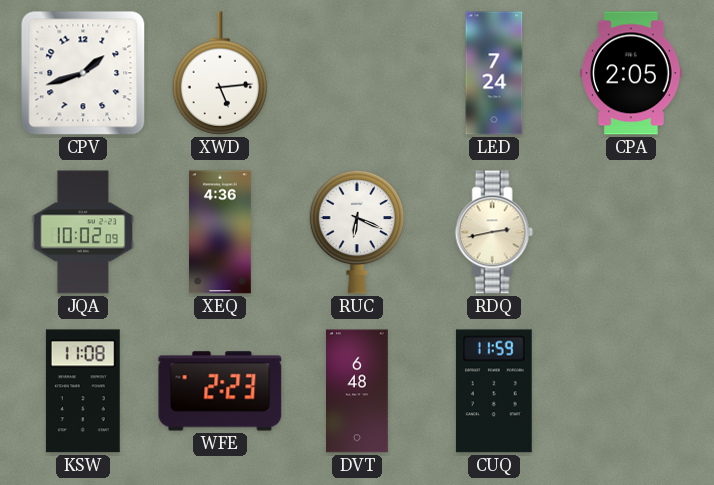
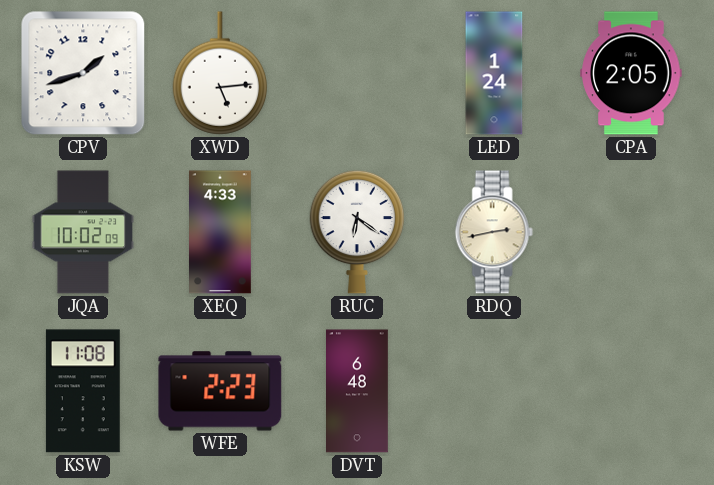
LED: 7:24 -> 1:24 (494, 73)
XEQ: 4:36 -> 4:33 (221, 232)
RUC: 6:19 -> 6:21 (357, 232)
CUQ: 11:59 -> none (494, 391)
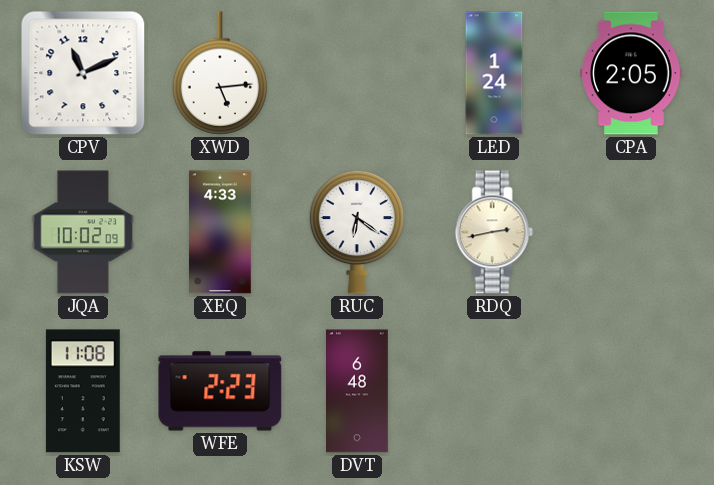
CPV: 1:42 -> 11:11 (83, 73)
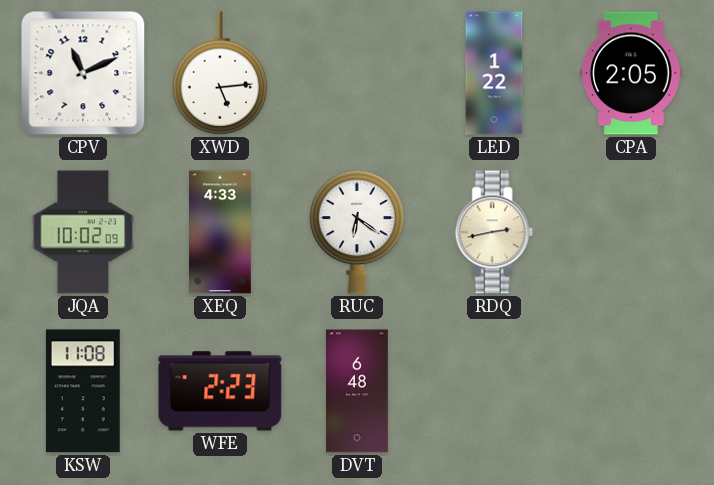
LED: 1:24 -> 1:22 (494, 73)
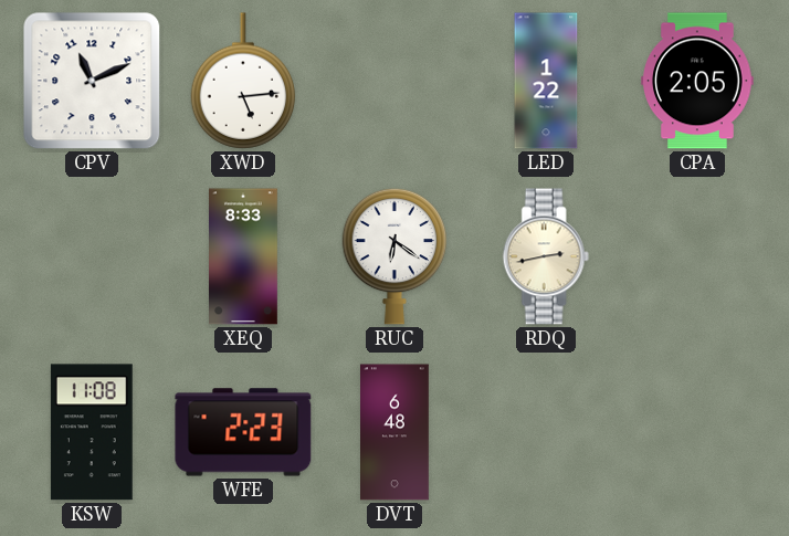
JQA: 10:02 -> none (82, 232)
XEQ: 4:33 -> 8:33 (244, 256)
